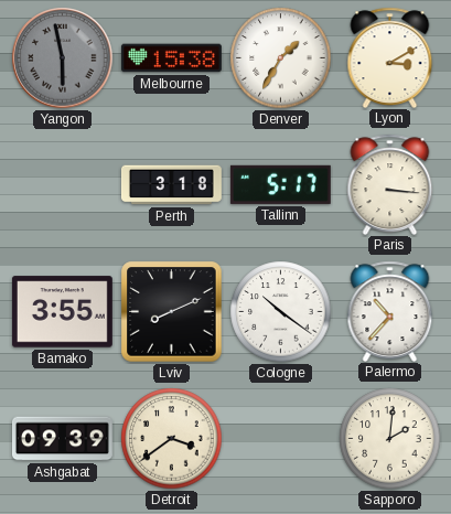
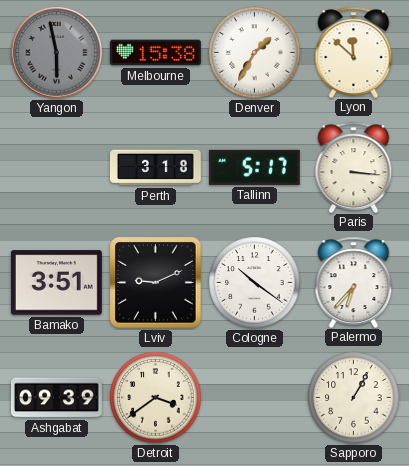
Lyon: 3:10 -> 11:52 (354, 52)
Bamako: 3:55 -> 3:51 (56, 283)
Lviv: 8:11 -> 9:11 (156, 283)
Palermo: 10:37 -> 6:37 (354, 282)
Sapporo: 2:01 -> 1:05 (354, 398)
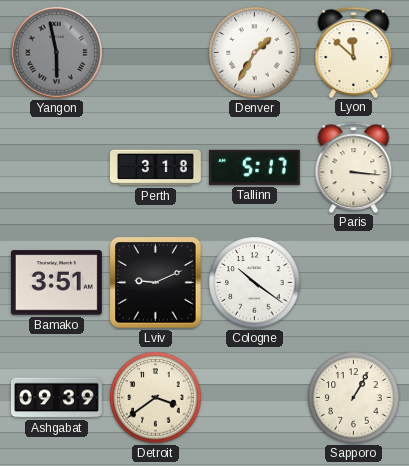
Melbourne: 15:38 -> none (155, 53)
Palermo: 6:37 -> none (354, 282)
